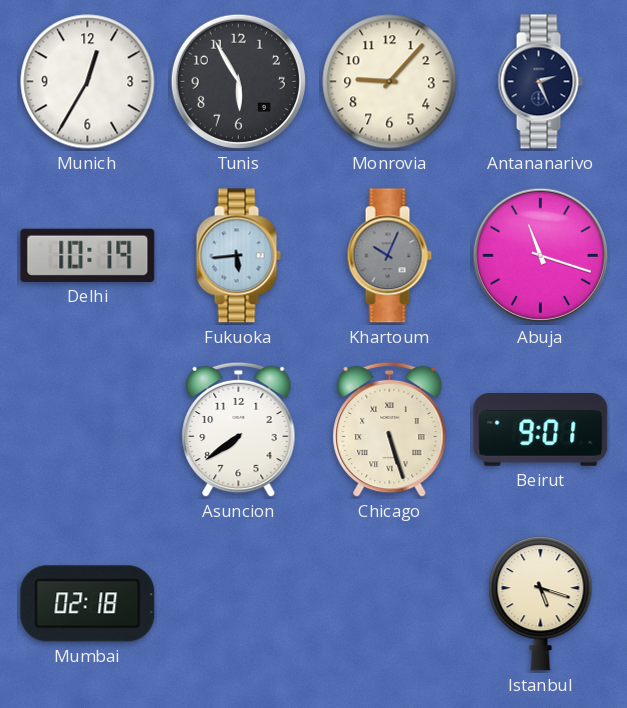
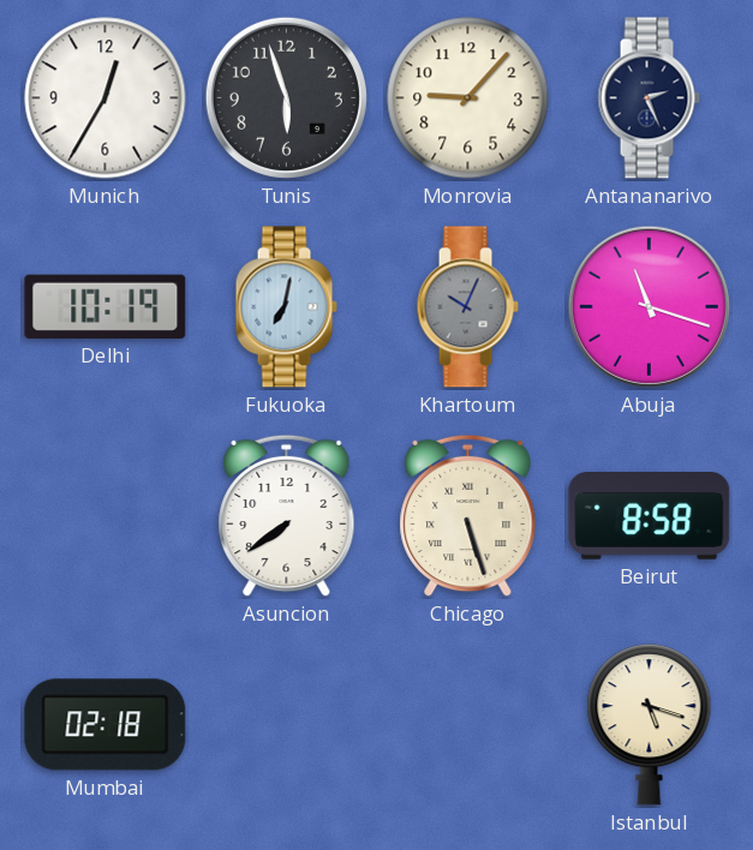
Tunis: 5:55 -> 5:57 (286, 97)
Fukuoka: 5:44 -> 7:02 (286, 307)
Beirut: 9:01 -> 8:58 (650, 516)
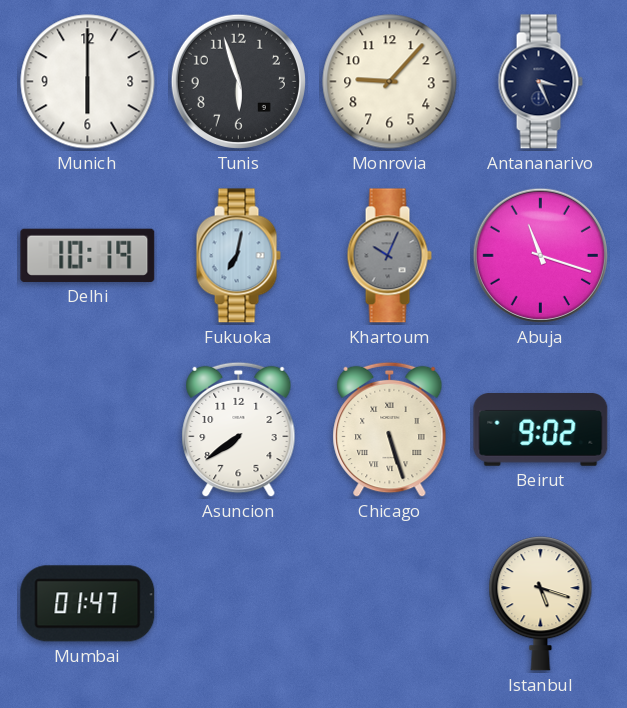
Munich: 12:35 -> 6:00 (88, 82)
Antananarivo: 2:26 -> 3:26 (540, 82)
Beirut: 8:58 -> 9:02 (541, 430)
Mumbai: 02:18 -> 01:47 (88, 604)
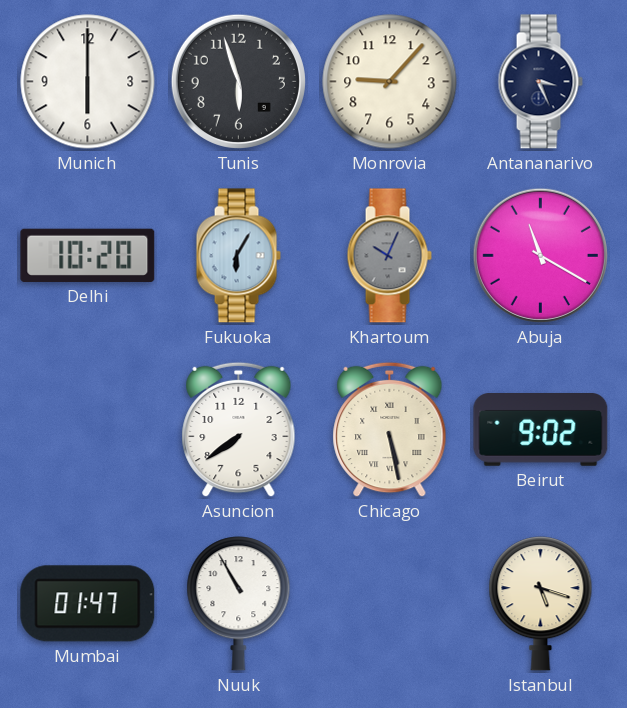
Delhi: 10:19 -> 10:20 (88, 255)
Fukuoka: 7:02 -> 6:05 (238, 256)
Abuja: 11:18 -> 11:20 (540, 255)
Chicago: 5:27 -> 5:28 (390, 430)
Nuuk: none -> 10:55 (239, 604)
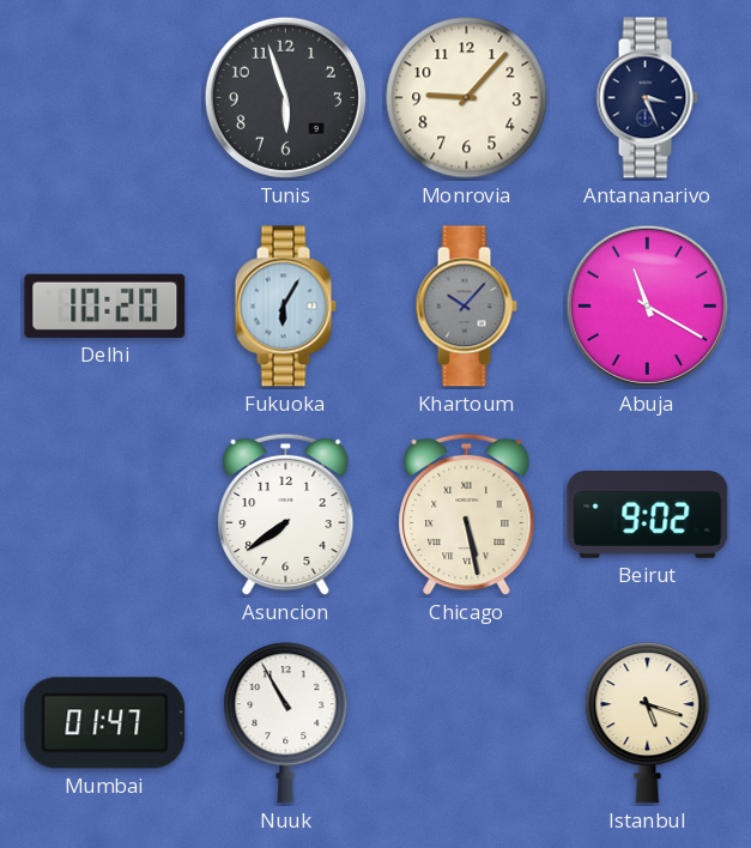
Munich: 6:00 -> none (88, 82)
Khartoum: 10:04 -> 10:07 (466, 307)
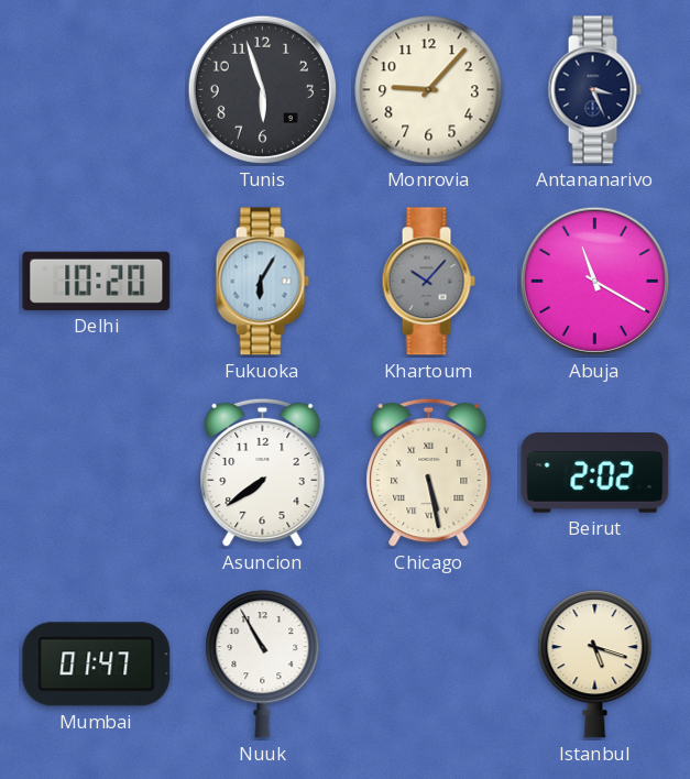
Beirut: 9:02 -> 2:02 (595, 473)
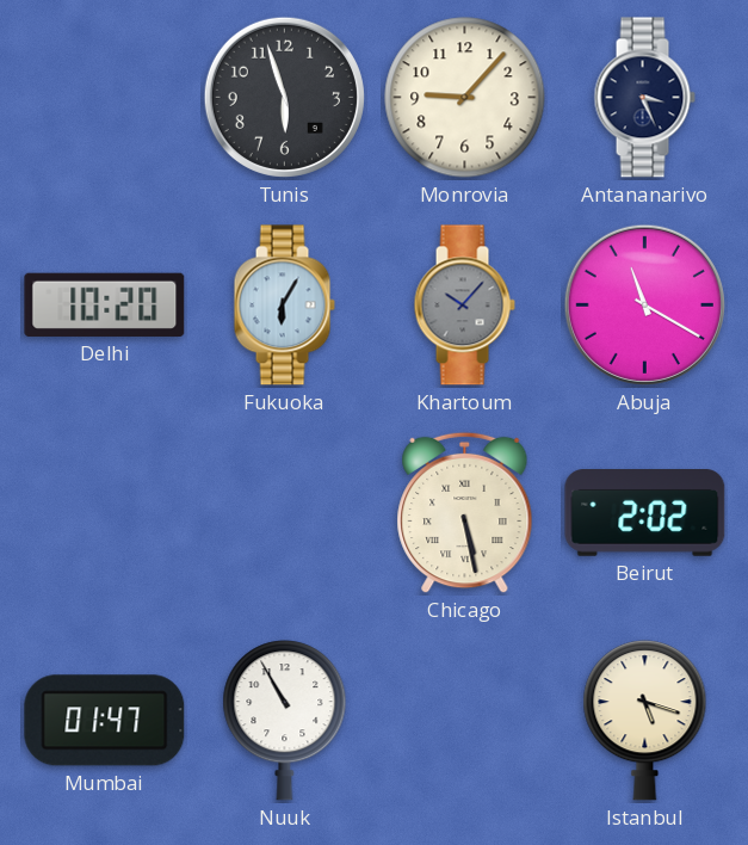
Asuncion: 7:39 -> none (263, 473)
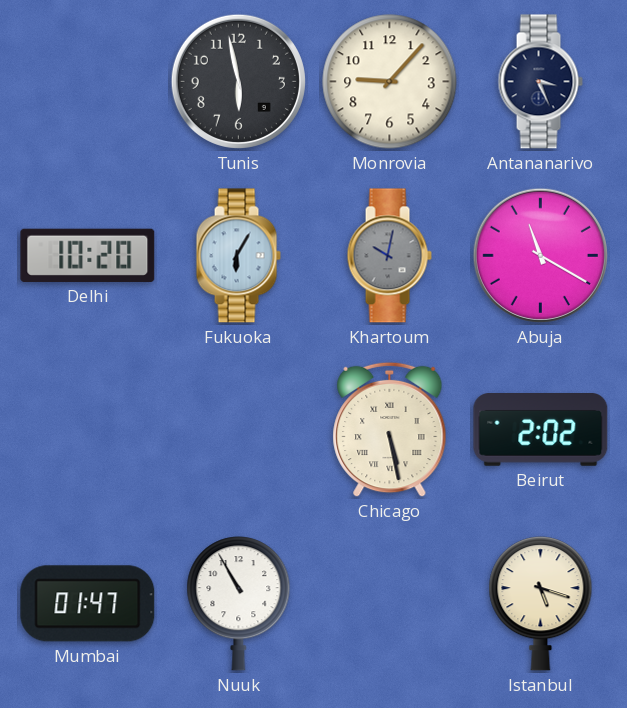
Tunis: 5:57 -> 5:58 (238, 81)
Khartoum: 10:07 -> 10:02 (389, 256)
